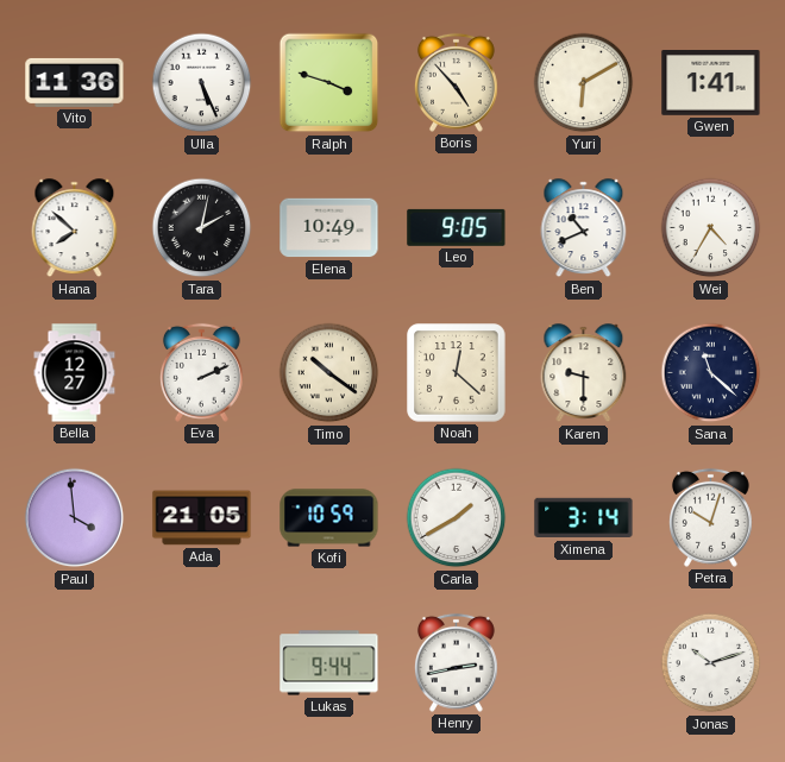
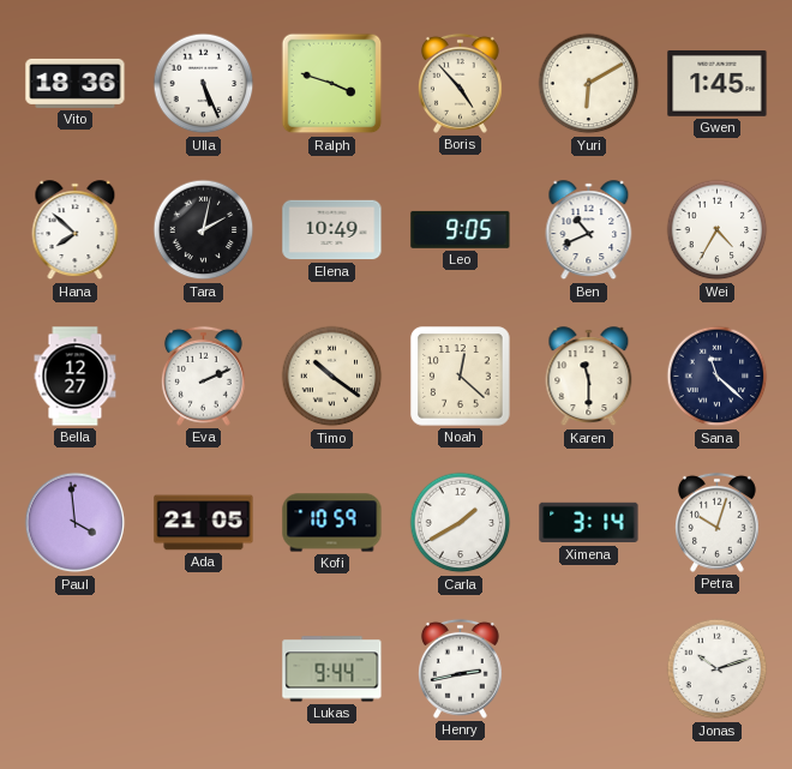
Vito: 11:36 -> 18:36 (76, 83)
Gwen: 1:41 -> 1:45 (718, 84)
Karen: 9:30 -> 11:30 (589, 377)
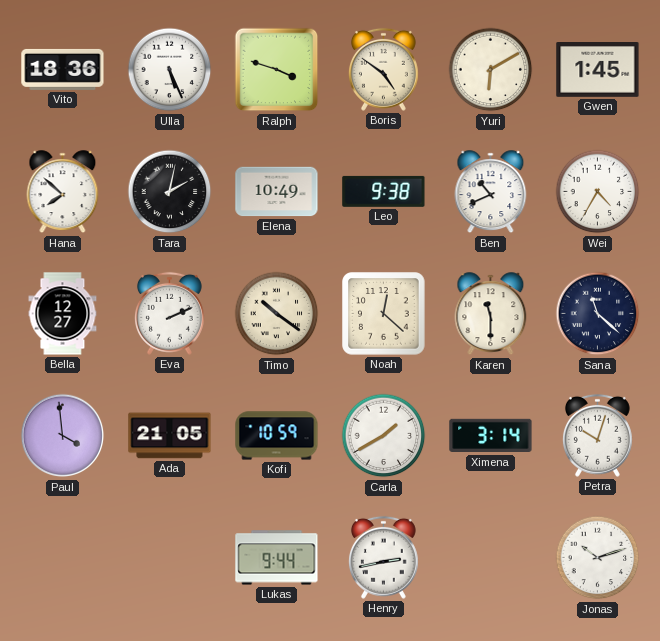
Boris: 4:53 -> 4:51 (383, 69)
Leo: 9:05 -> 9:38 (384, 191)
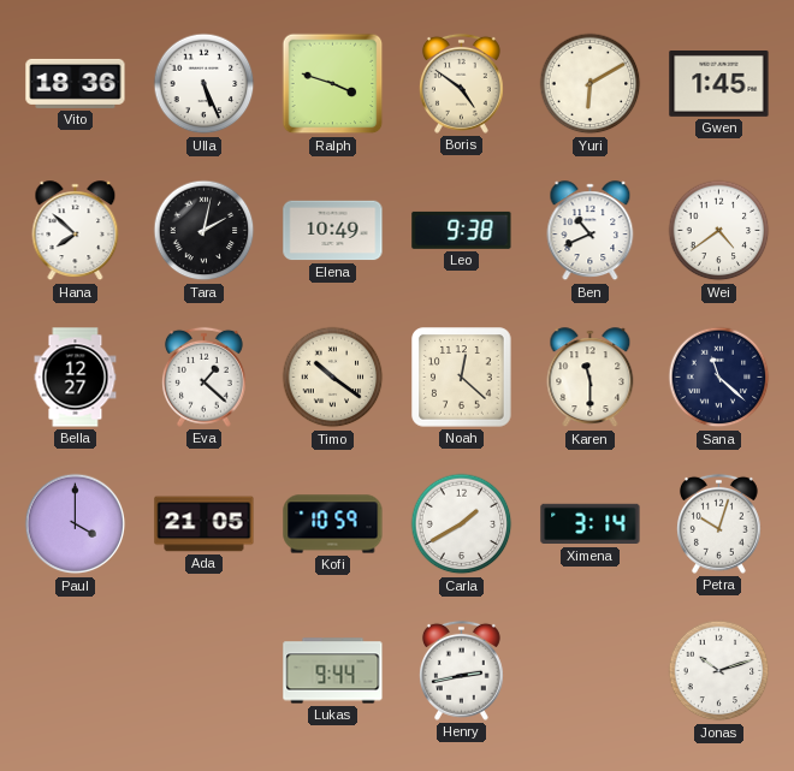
Wei: 4:35 -> 4:39 (719, 231)
Eva: 2:11 -> 1:22 (203, 376)
Paul: 3:59 -> 4:00 (76, 524)
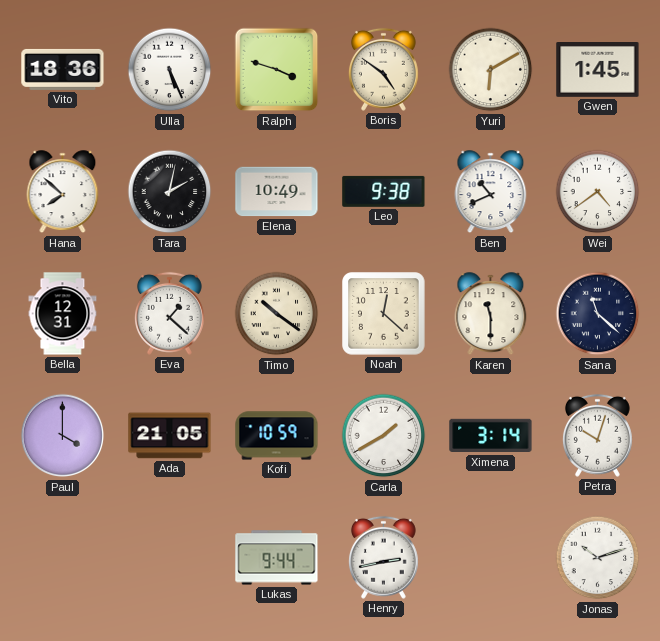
Bella: 12:27 -> 12:31 (63, 314)
